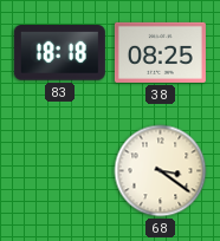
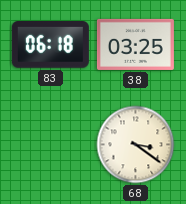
83: 18:18 -> 06:18 (50, 45)
38: 08:25 -> 03:25 (135, 44)
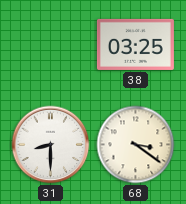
83: 06:18 -> none (50, 45)
31: none -> 8:30 (51, 145)
